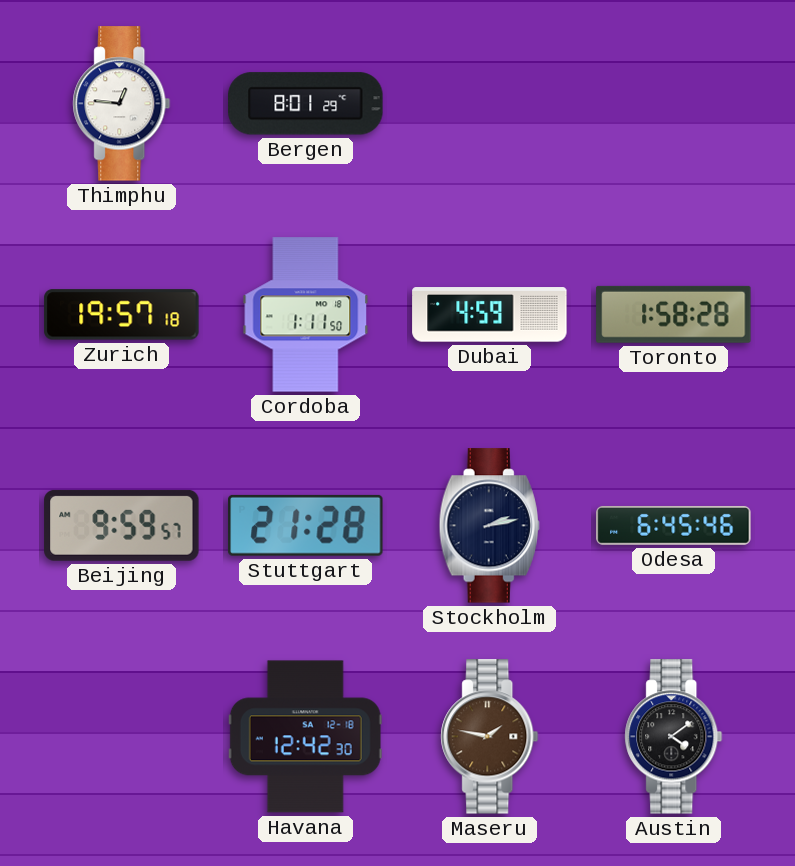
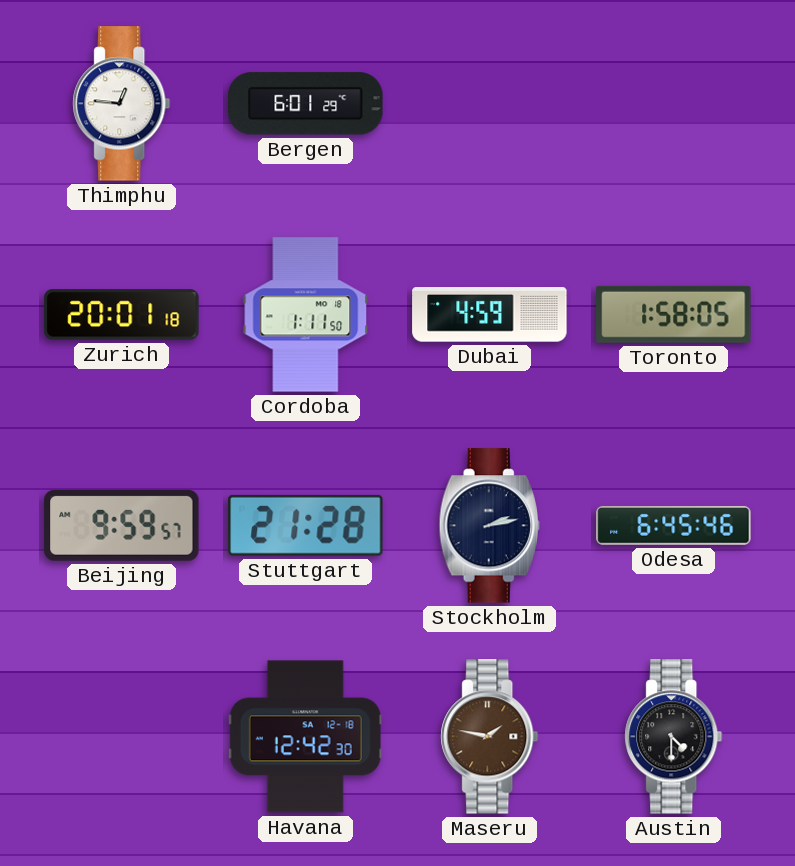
Bergen: 8:01 -> 6:01 (306, 104)
Zurich: 19:57 -> 20:01 (122, 315)
Toronto: 1:58:28 -> 1:58:05 (674, 314)
Austin: 4:09 -> 4:30 (674, 737)
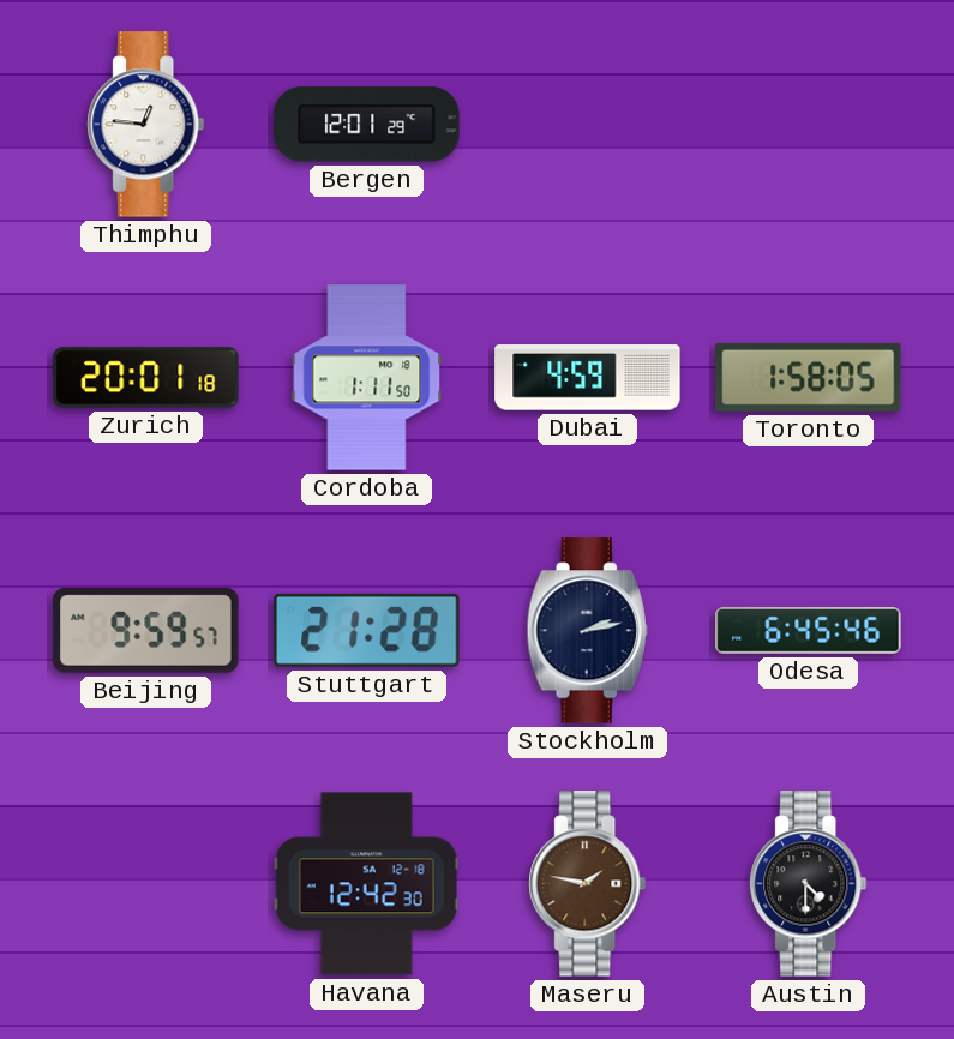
Bergen: 6:01 -> 12:01 (367, 125)
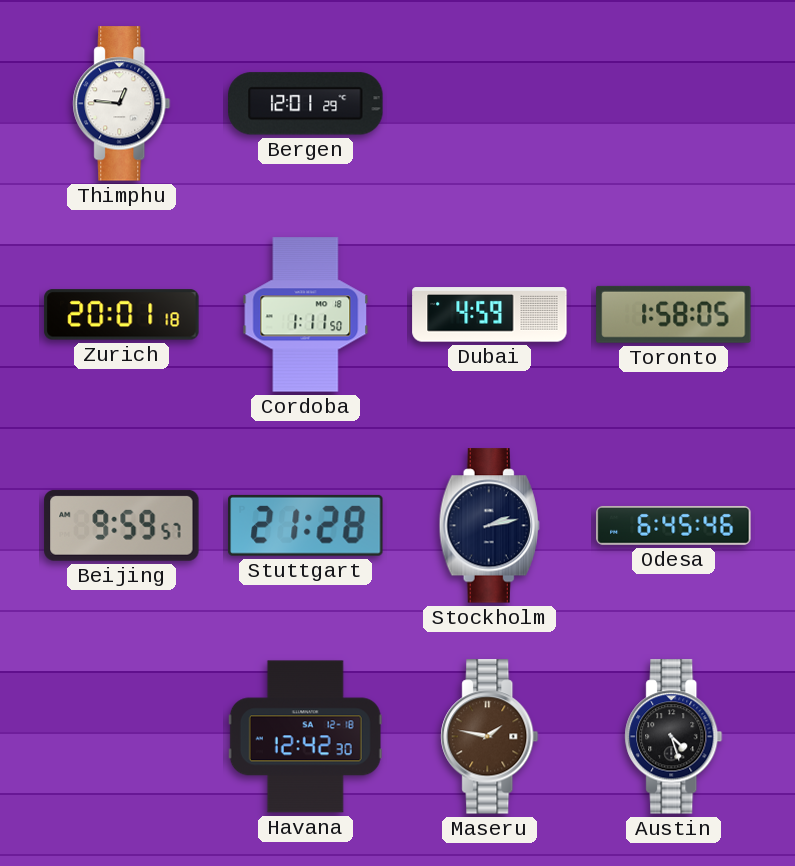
Austin: 4:30 -> 4:27 (674, 737)
